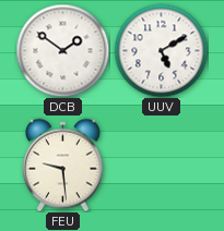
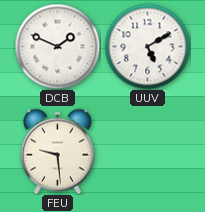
DCB: 1:51 -> 1:49 (57, 46)
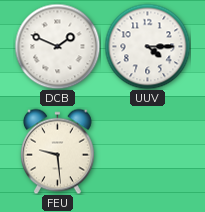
UUV: 5:10 -> 4:15 (147, 46)
